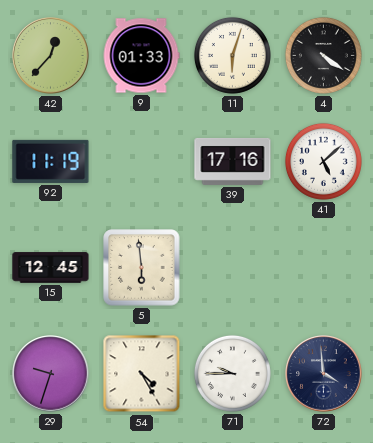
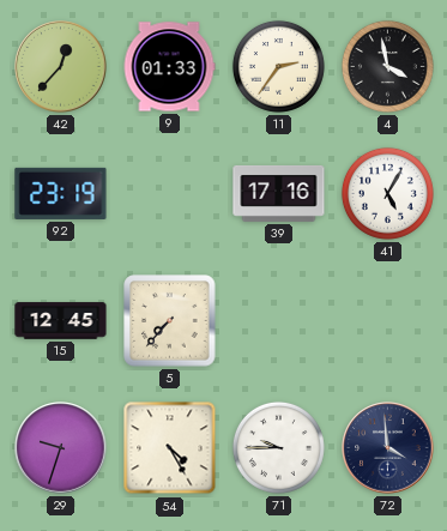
11: 6:03 -> 2:36 (278, 66)
4: 4:21 -> 3:58 (387, 66)
92: 11:19 -> 23:19 (61, 193)
41: 5:08 -> 5:05 (387, 193)
5: 5:59 -> 7:37 (170, 321)
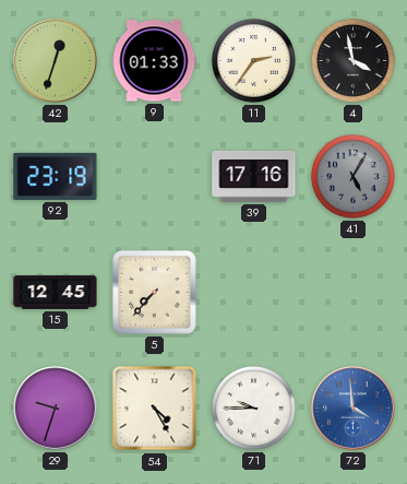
42: 12:37 -> 12:33 (56, 61)
41 dial: white -> grey (352, 176)
72 dial: navy -> blue (354, 409)
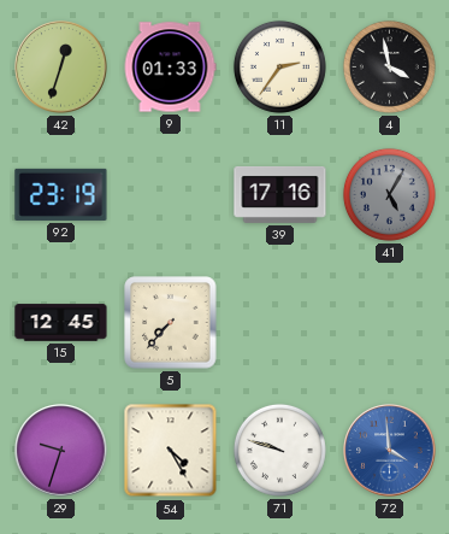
71: 9:45 -> 9:48 (279, 450)
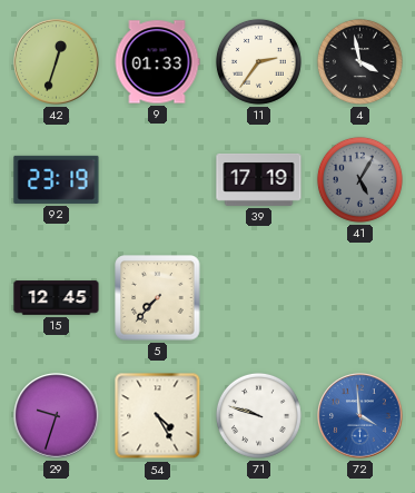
39: 17:16 -> 17:19 (259, 179)
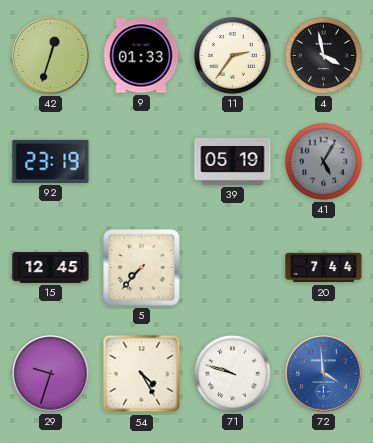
39: 17:19 -> 05:19 (233, 161)
20: none -> 7:44 (324, 268)
